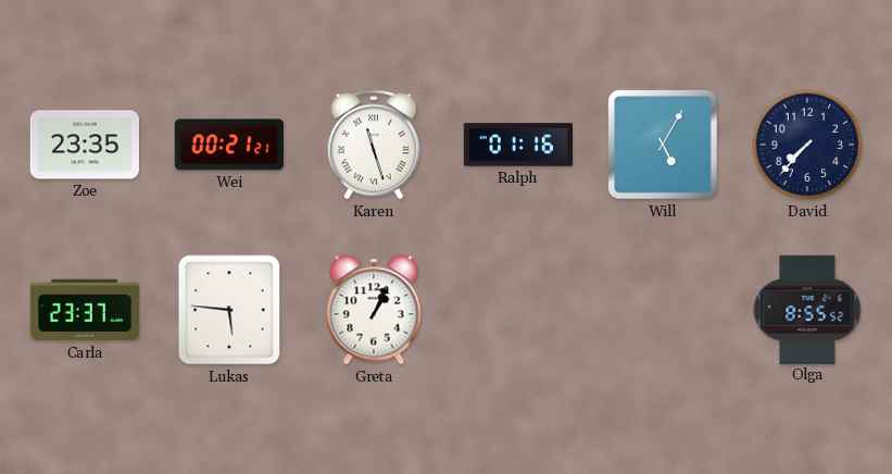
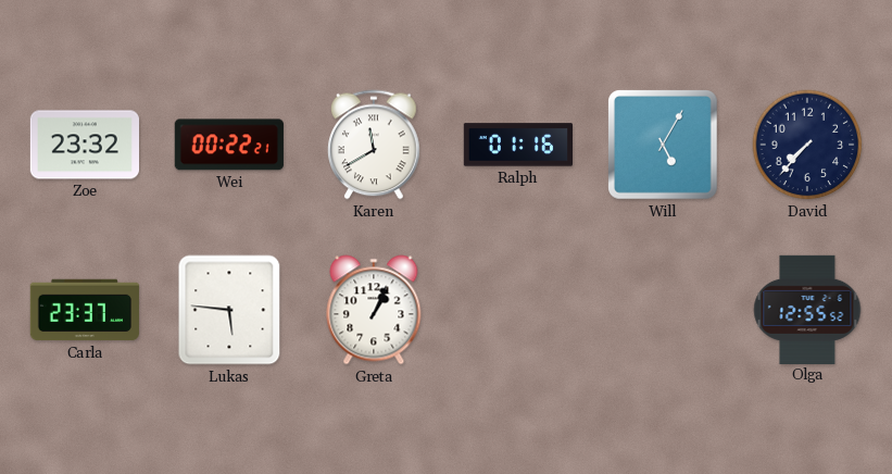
Zoe: 23:35 -> 23:32 (84, 145)
Wei: 00:21 -> 00:22 (229, 145)
Karen: 11:27 -> 11:40 (375, 145)
Olga: 8:55 -> 12:55 (807, 309)
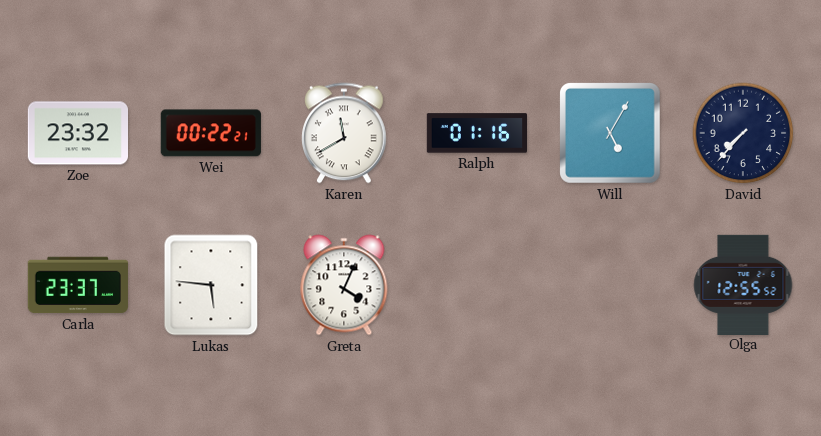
Greta: 1:04 -> 4:04 (344, 285)
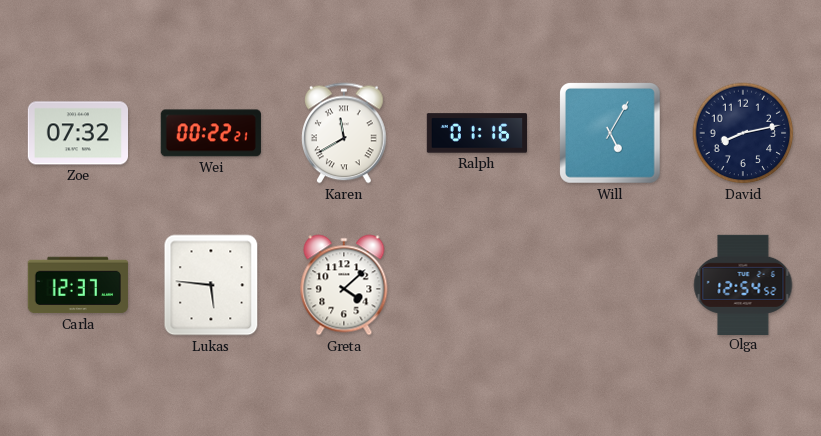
Zoe: 23:32 -> 07:32 (77, 133)
David: 7:37 -> 8:13 (743, 133)
Carla: 23:37 -> 12:37 (78, 285)
Greta: 4:04 -> 4:08 (344, 285)
Olga: 12:55 -> 12:54 (743, 284)
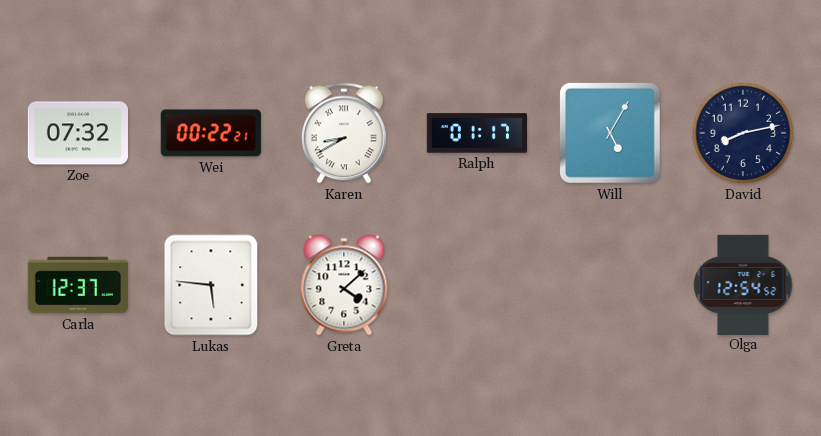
Karen: 11:40 -> 8:40 (345, 133)
Ralph: 01:16 -> 01:17 (476, 133)
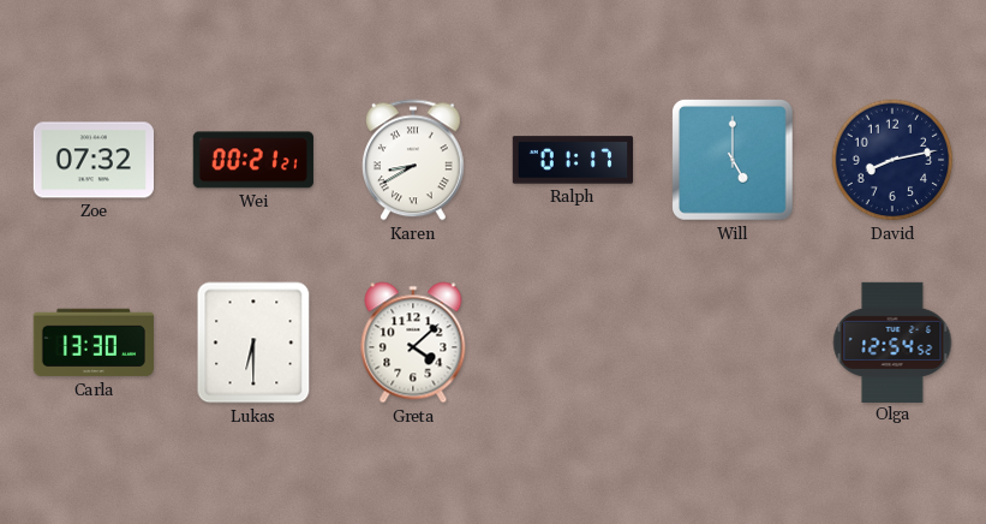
Wei: 00:22 -> 00:21 (253, 160)
Will: 5:05 -> 5:00 (733, 160)
Carla: 12:37 -> 13:30 (94, 343)
Lukas: 5:46 -> 6:30 (253, 343)
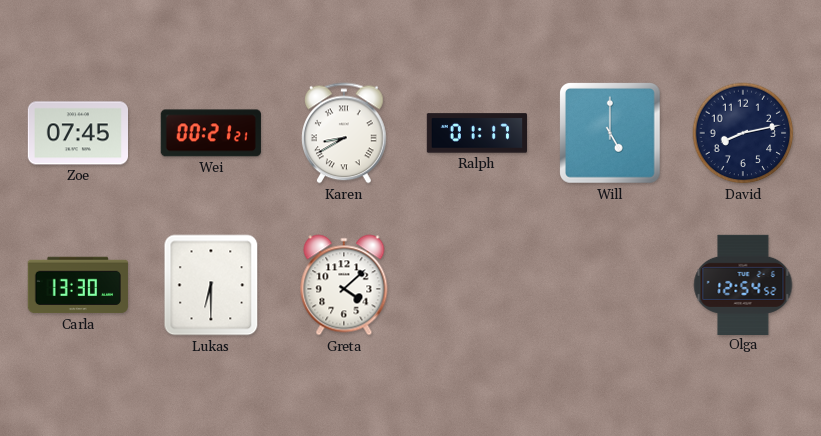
Zoe: 07:32 -> 07:45 (77, 133)
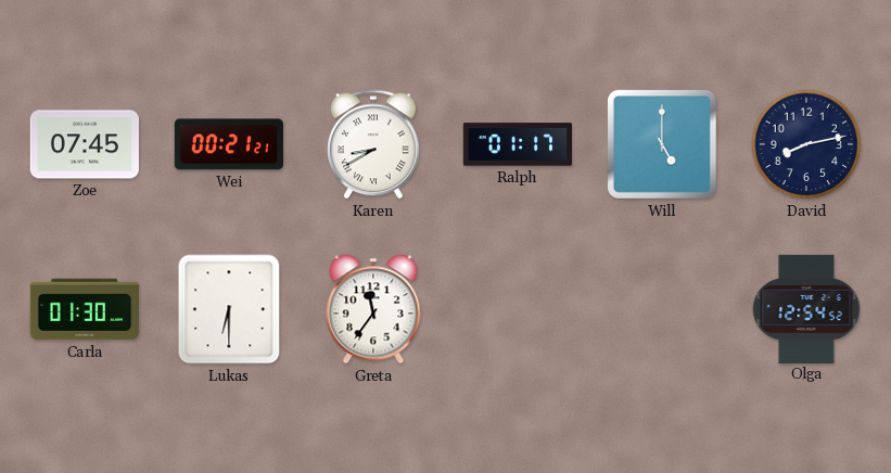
Carla: 13:30 -> 01:30 (85, 309)
Greta: 4:08 -> 11:36 (373, 309)
